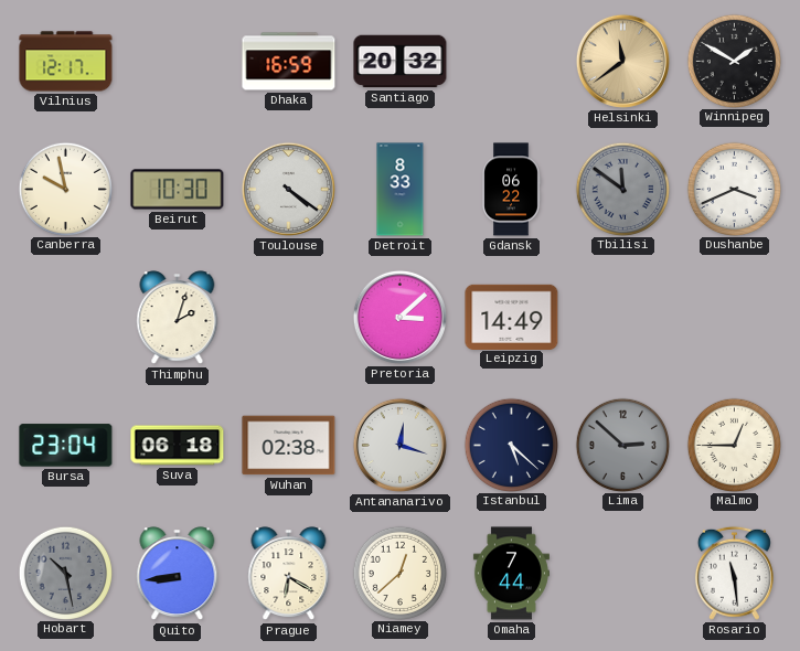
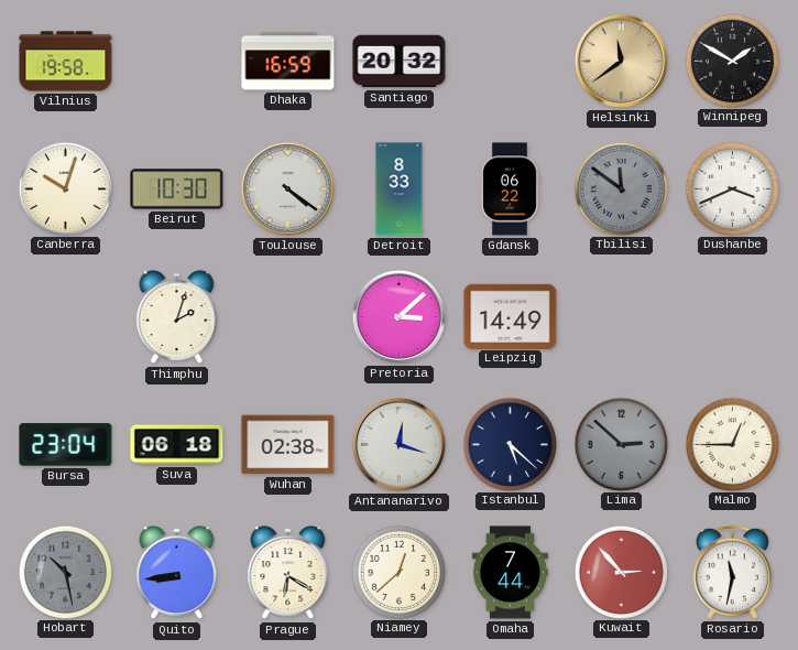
Vilnius: 12:17 -> 19:58 (66, 62)
Canberra: 9:58 -> 10:03 (65, 188)
Kuwait: none -> 2:53 (621, 572)
Rosario: 11:29 -> 11:32 (732, 572)
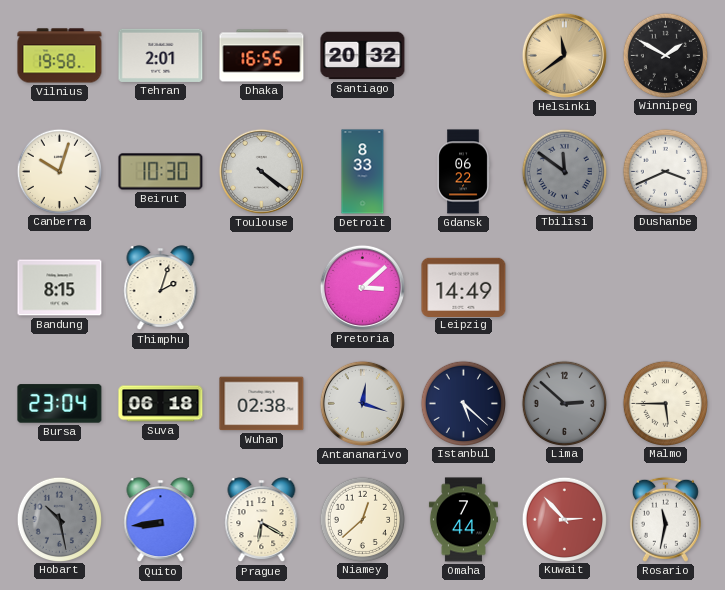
Tehran: none -> 2:01 (161, 55)
Dhaka: 16:59 -> 16:55 (262, 56)
Bandung: none -> 8:15 (60, 288)
Malmo: 12:45 -> 5:45 (665, 403)
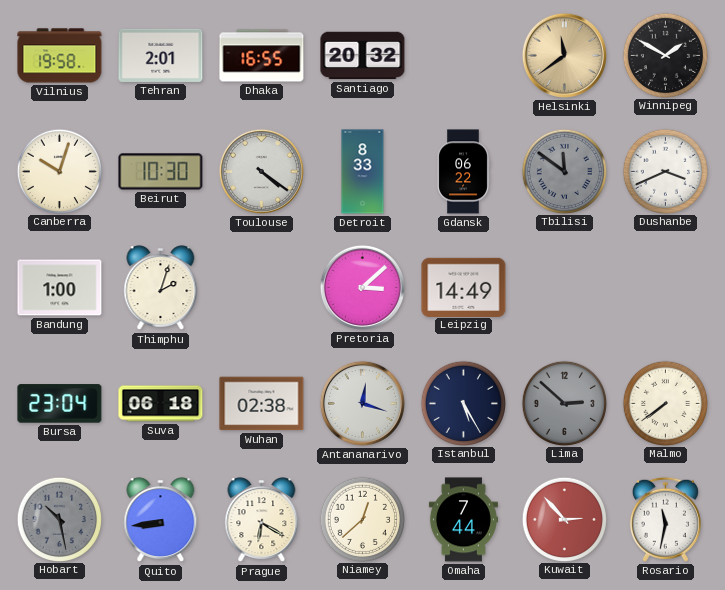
Bandung: 8:15 -> 1:00 (60, 288)
Istanbul: 5:22 -> 5:25 (463, 403)
Malmo: 5:45 -> 7:39 (665, 403)
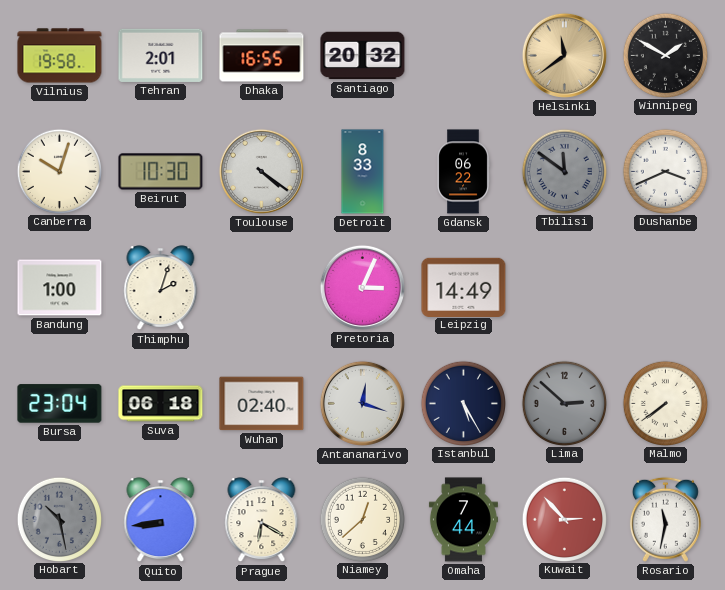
Pretoria: 3:08 -> 3:04 (362, 287)
Wuhan: 02:38 -> 02:40 (262, 404)
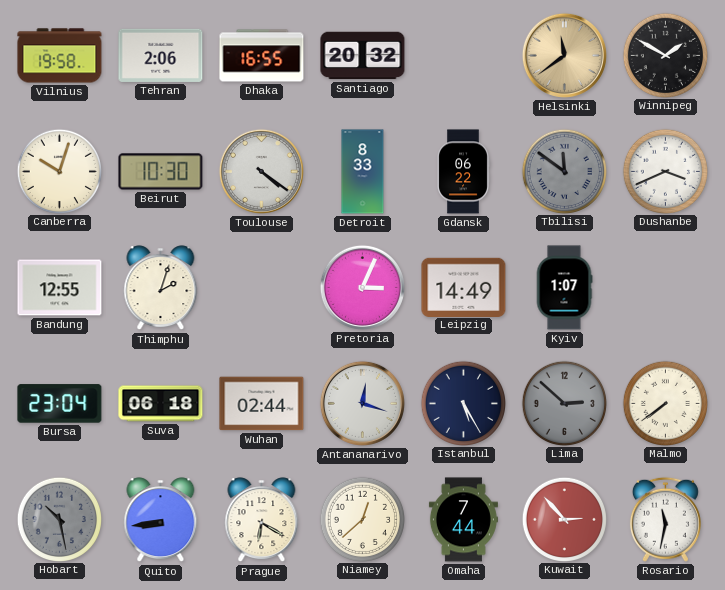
Tehran: 2:01 -> 2:06 (161, 55)
Bandung: 1:00 -> 12:55 (60, 288)
Kyiv: none -> 1:07 (564, 288)
Wuhan: 02:40 -> 02:44 (262, 404)
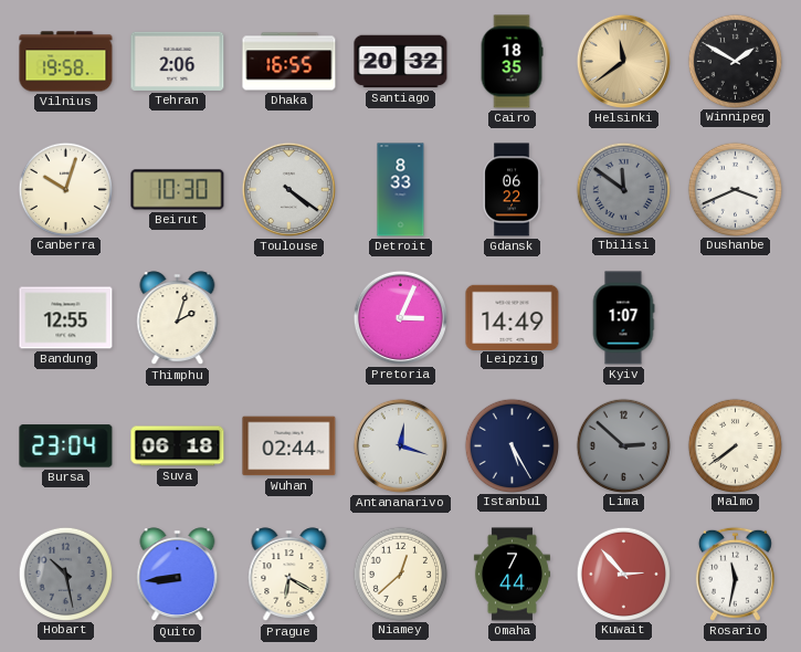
Cairo: none -> 18:35 (512, 62)
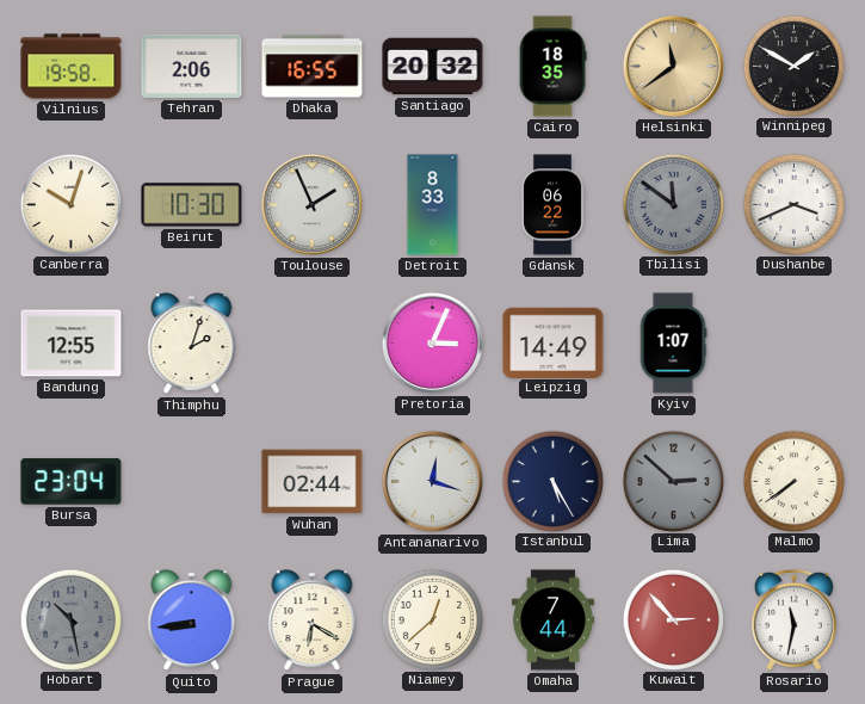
Toulouse: 4:21 -> 1:56 (311, 204)
Suva: 06:18 -> none (178, 446)
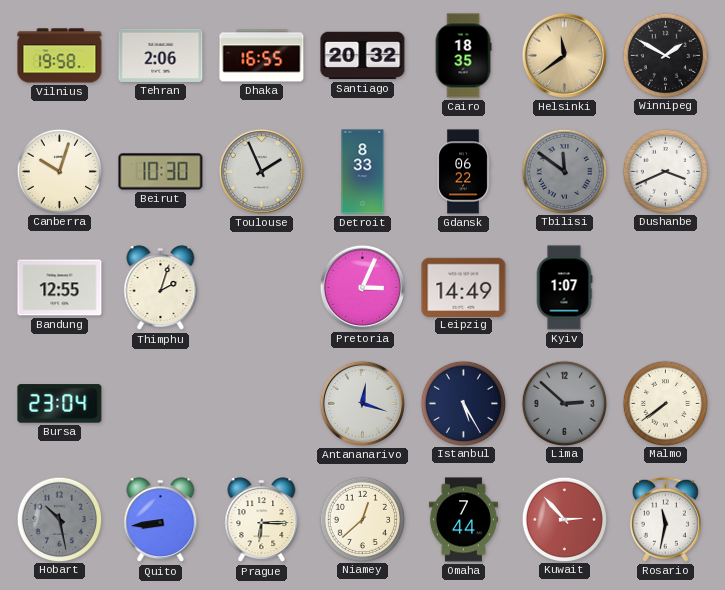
Wuhan: 02:44 -> none (313, 482)
Prague: 6:20 -> 6:15 (262, 520)
